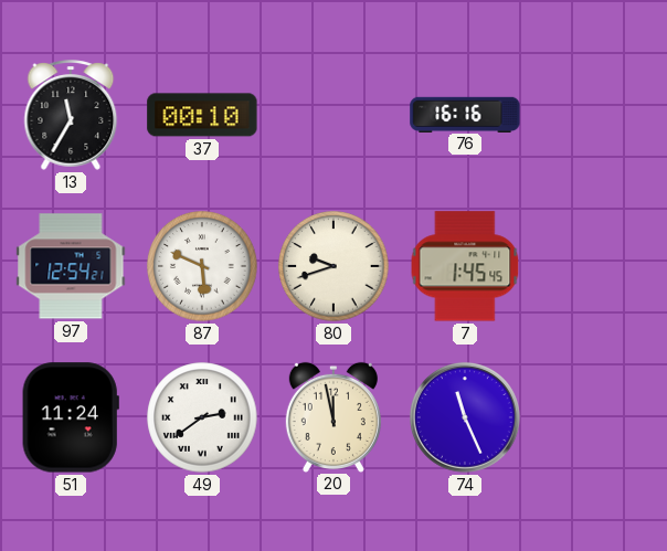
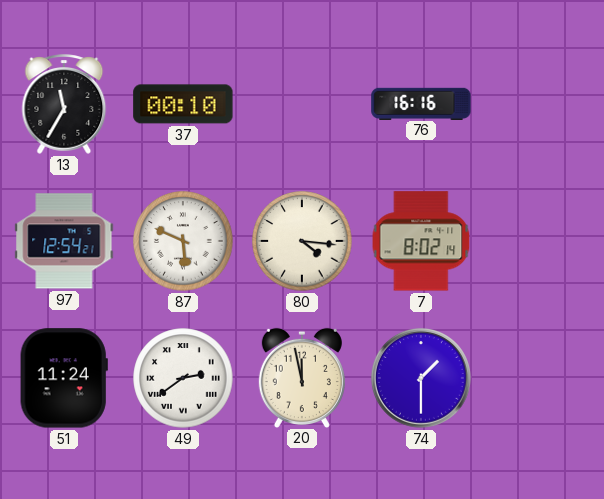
80: 9:42 -> 4:16 (302, 241)
7: 1:45 -> 8:02 (421, 241)
74: 11:26 -> 1:30 (421, 378)
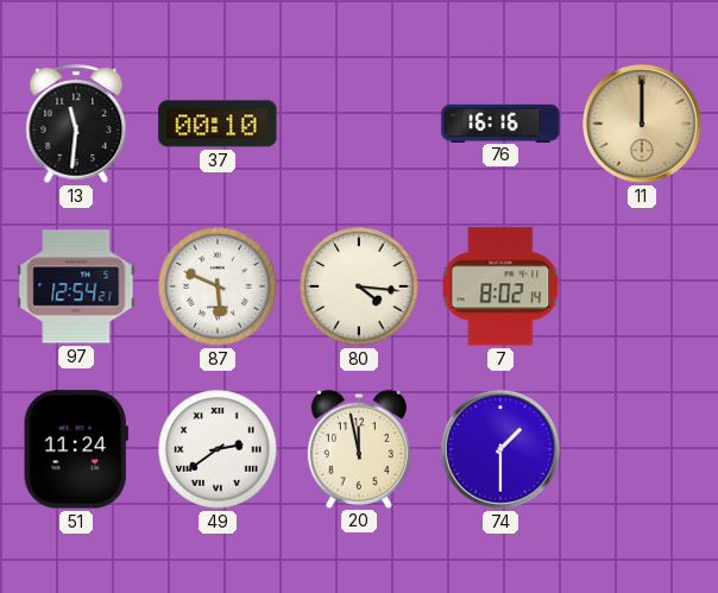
13: 11:35 -> 11:31 (76, 124)
11: none -> 12:00 (642, 124)
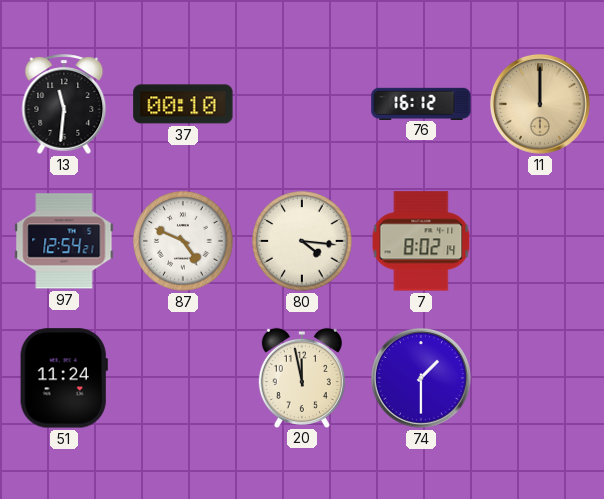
76: 16:16 -> 16:12 (421, 103)
87: 5:49 -> 4:49 (183, 241)
49: 2:39 -> none (218, 449)
